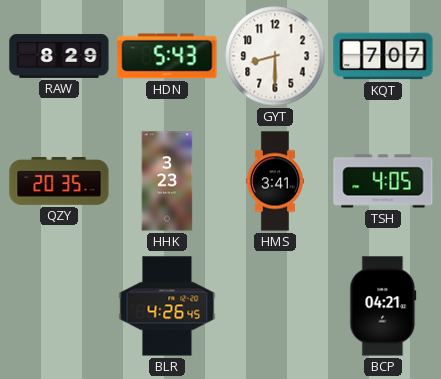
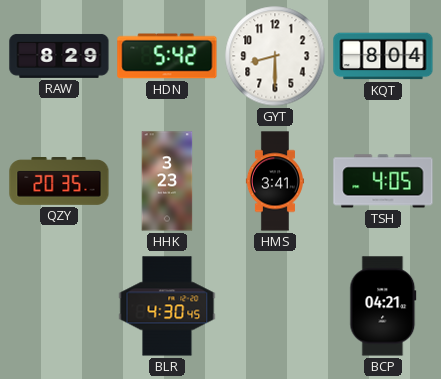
HDN: 5:43 -> 5:42 (167, 56)
KQT: 7:07 -> 8:04 (383, 56)
BLR: 4:26 -> 4:30 (167, 306)
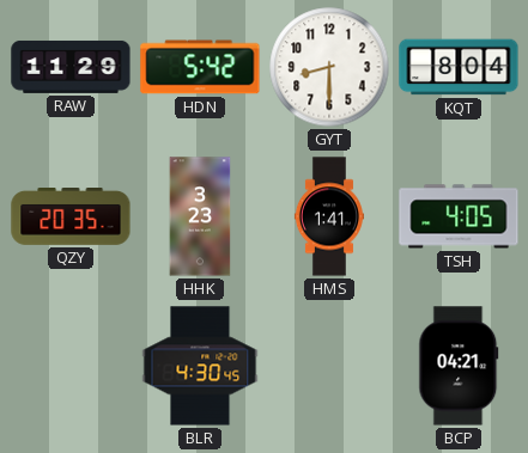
RAW: 8:29 -> 11:29 (71, 67)
HMS: 3:41 -> 1:41 (329, 216)
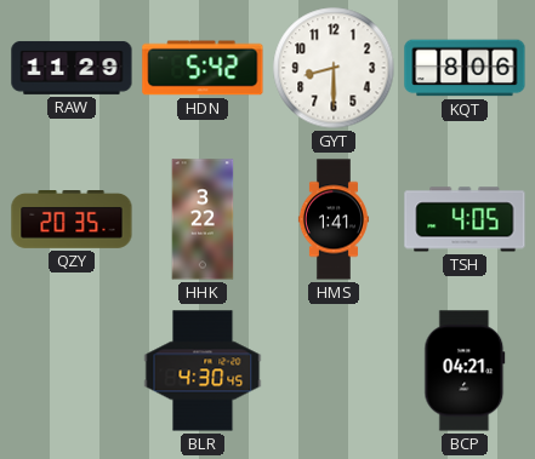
KQT: 8:04 -> 8:06 (465, 68)
HHK: 3:23 -> 3:22 (203, 219)
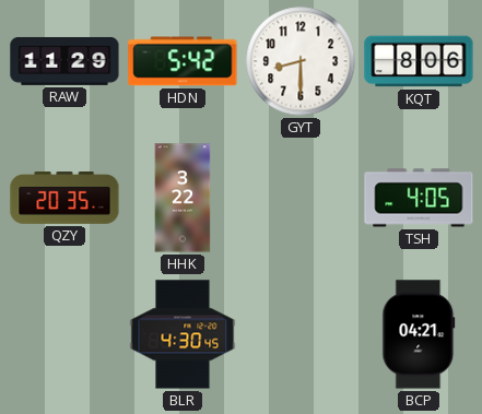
HMS: 1:41 -> none (334, 219)
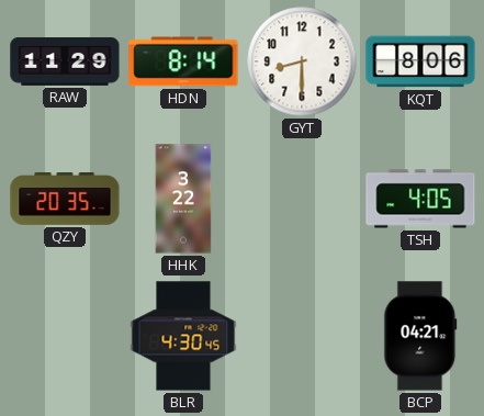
HDN: 5:42 -> 8:14 (183, 61)
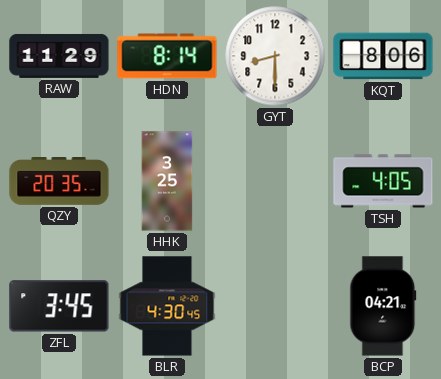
HHK: 3:22 -> 3:25 (167, 181)
ZFL: none -> 3:45 (59, 306)
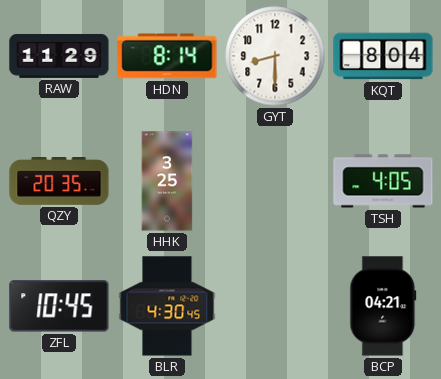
KQT: 8:06 -> 8:04 (383, 56)
ZFL: 3:45 -> 10:45 (59, 306)
